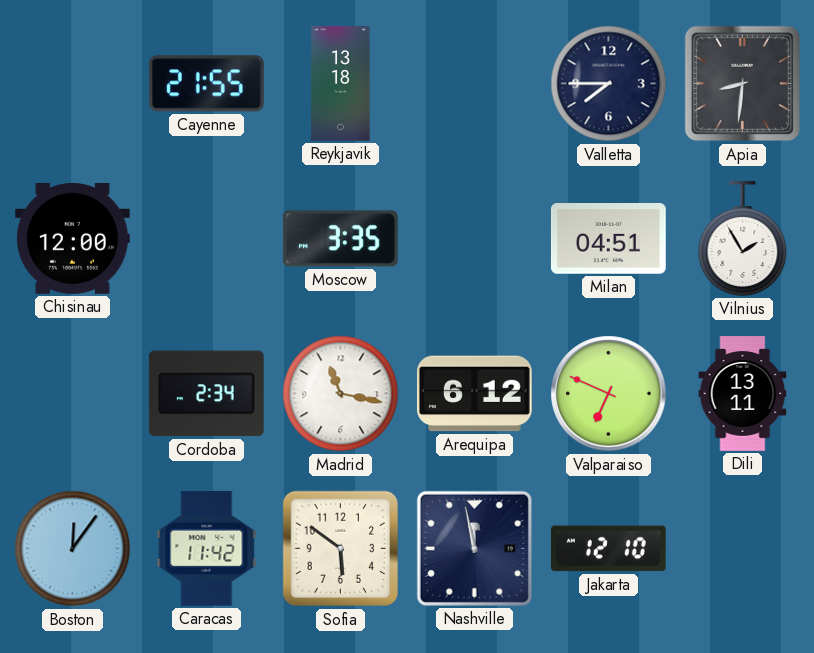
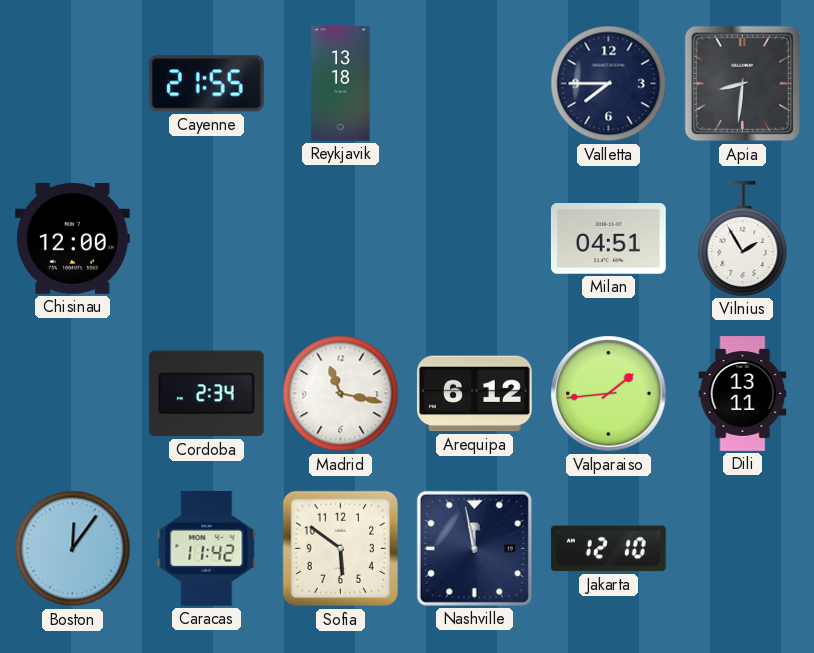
Moscow: 3:35 -> none (340, 239)
Valparaiso: 6:49 -> 1:44 (609, 394)
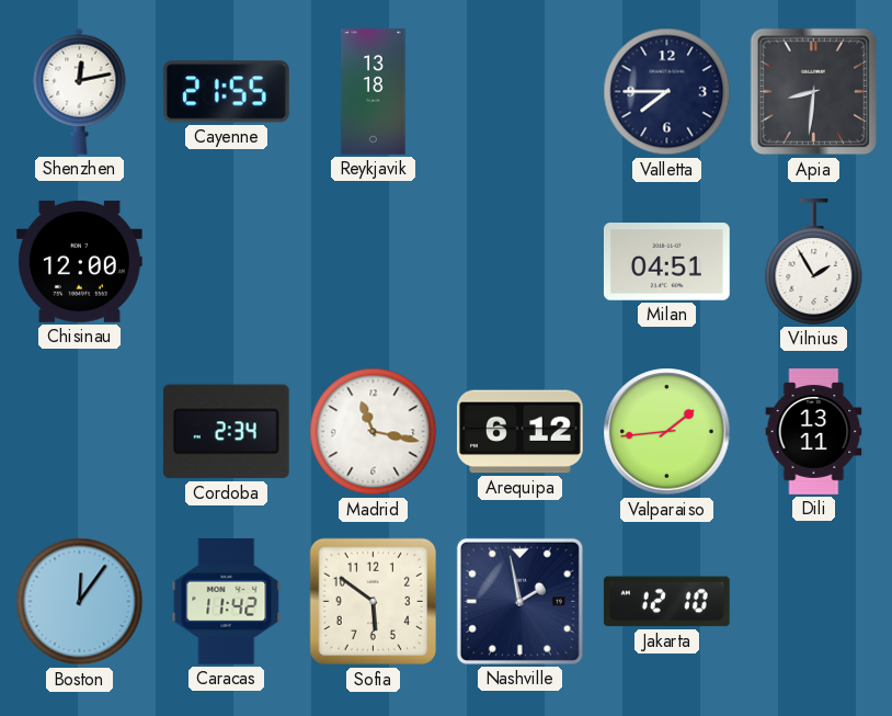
Shenzhen: none -> 12:13 (80, 91)
Nashville: 11:58 -> 1:58 (519, 601)
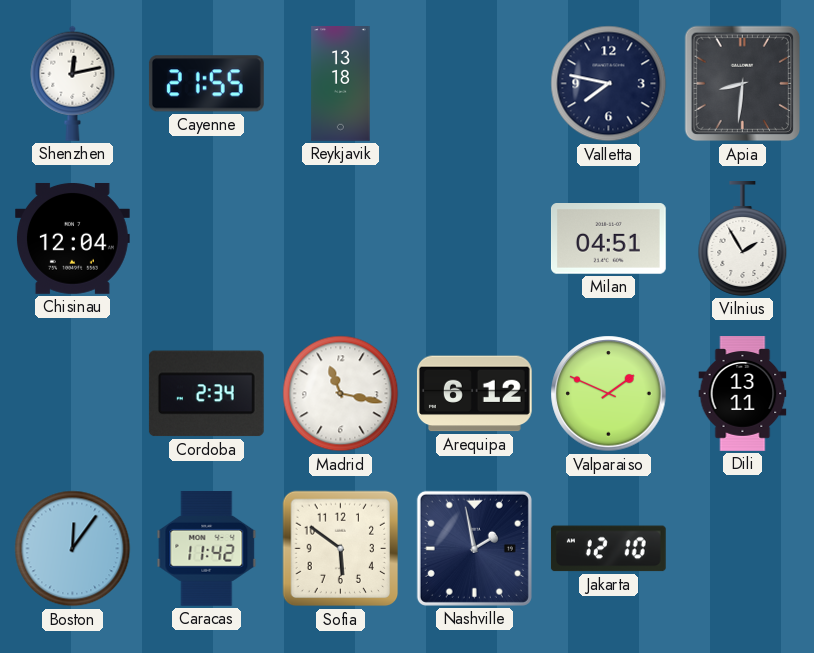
Valletta: 7:45 -> 7:47 (609, 84)
Chisinau: 12:00 -> 12:04 (73, 238)
Valparaiso: 1:44 -> 1:49 (609, 394)
